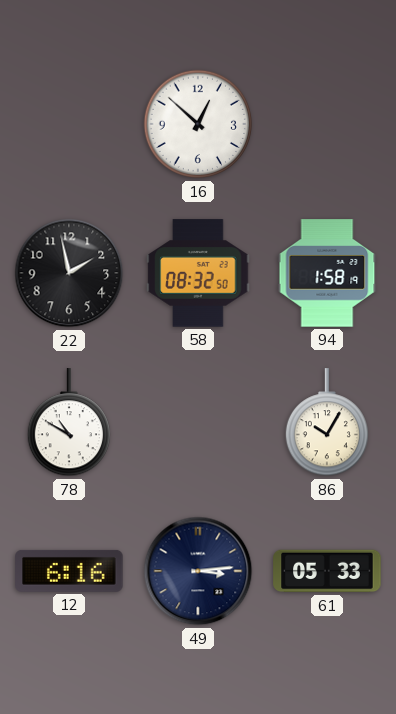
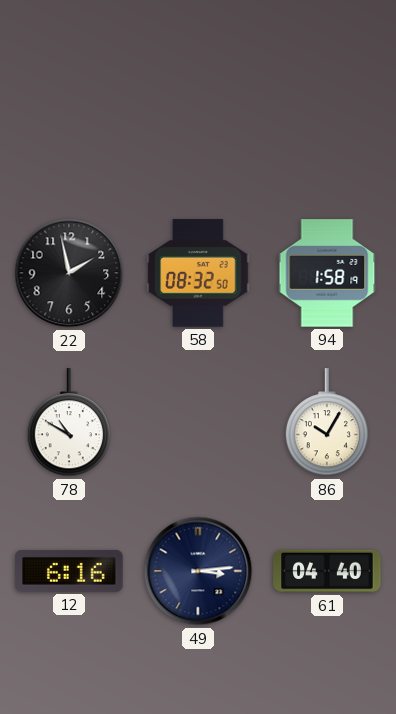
16: 12:52 -> none (198, 124)
61: 05:33 -> 04:40 (327, 571)
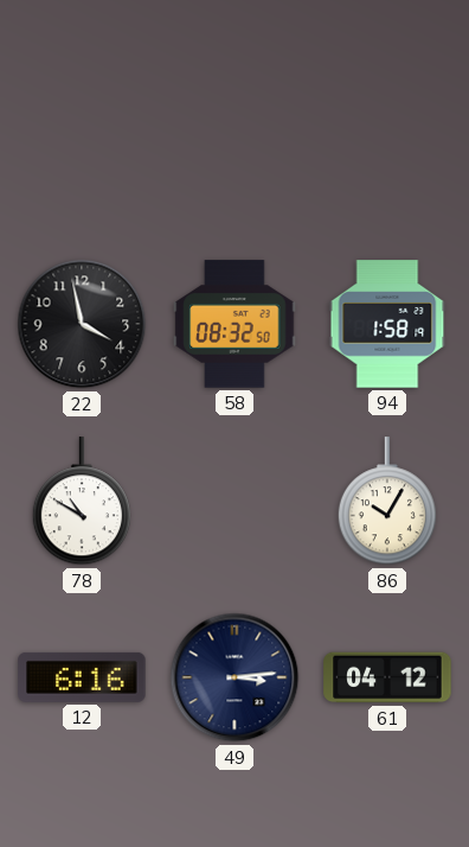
22: 1:58 -> 3:58 (82, 324)
61: 04:40 -> 04:12 (387, 677)
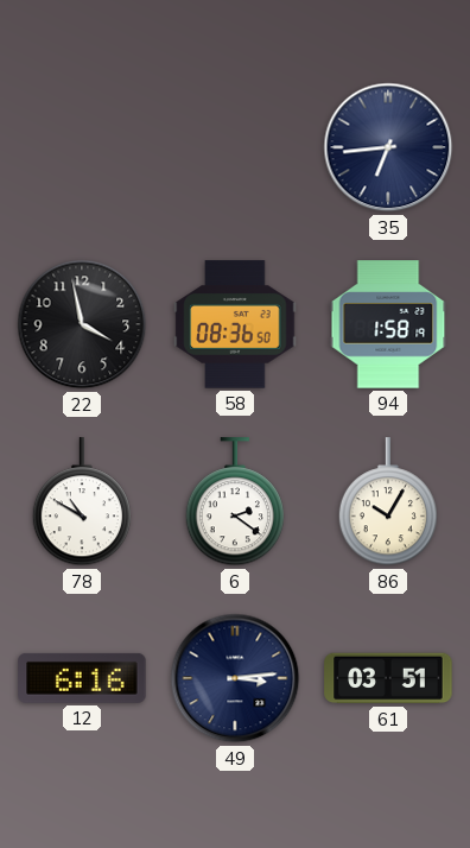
35: none -> 6:44 (388, 147)
58: 08:32 -> 08:36 (235, 324)
6: none -> 2:21 (234, 502)
61: 04:12 -> 03:51 (388, 678)
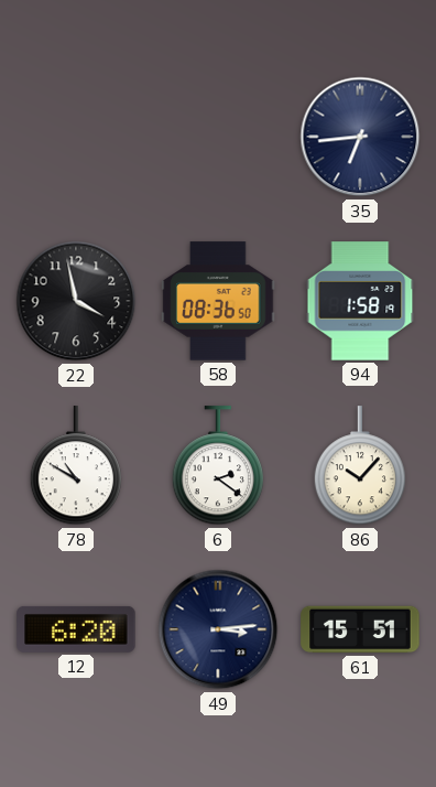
86: 10:05 -> 10:07 (359, 466)
12: 6:16 -> 6:20 (76, 629)
61: 03:51 -> 15:51 (360, 629)
